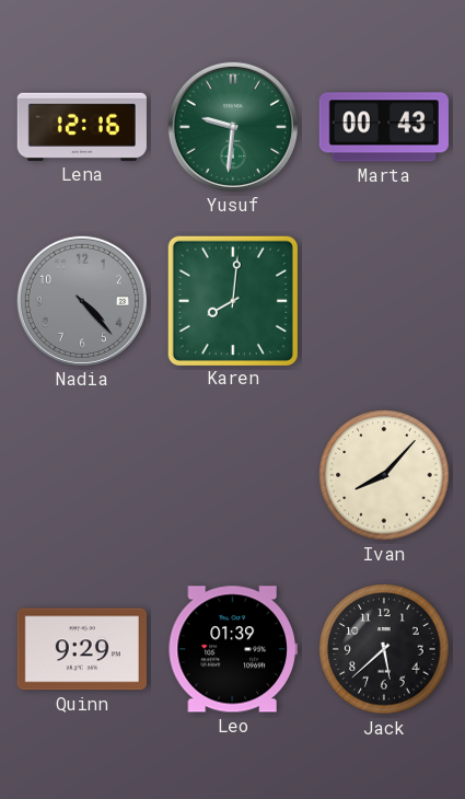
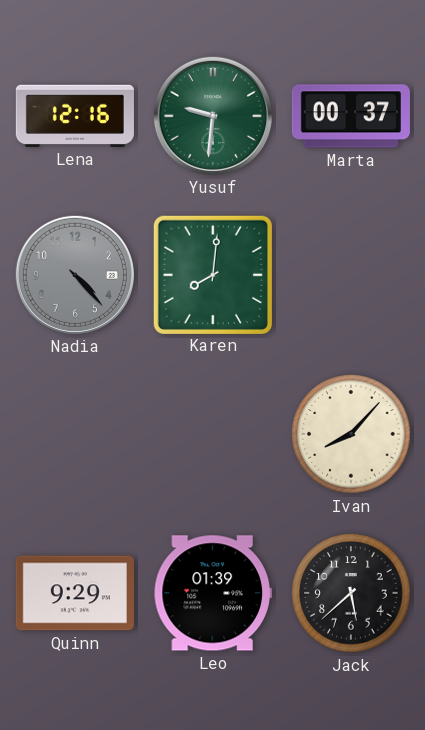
Marta: 00:43 -> 00:37 (351, 116)
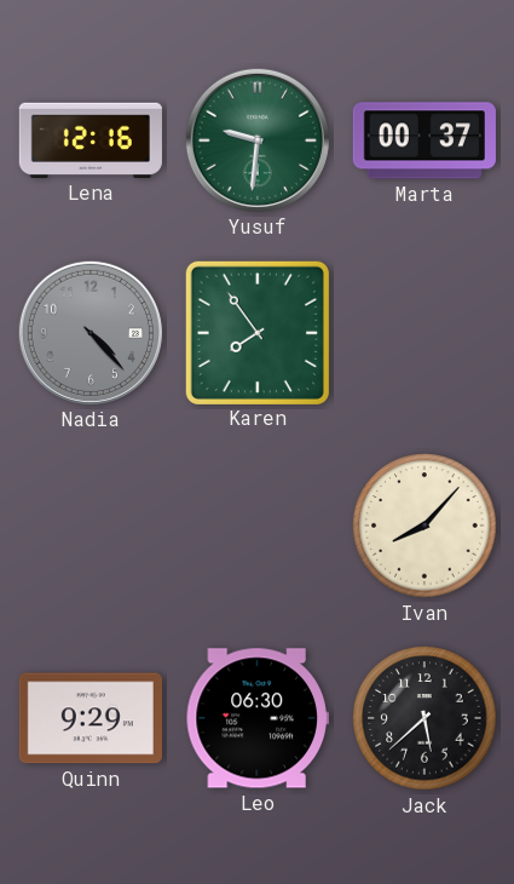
Karen: 8:01 -> 7:54 (256, 332)
Leo: 01:39 -> 06:30 (258, 718)
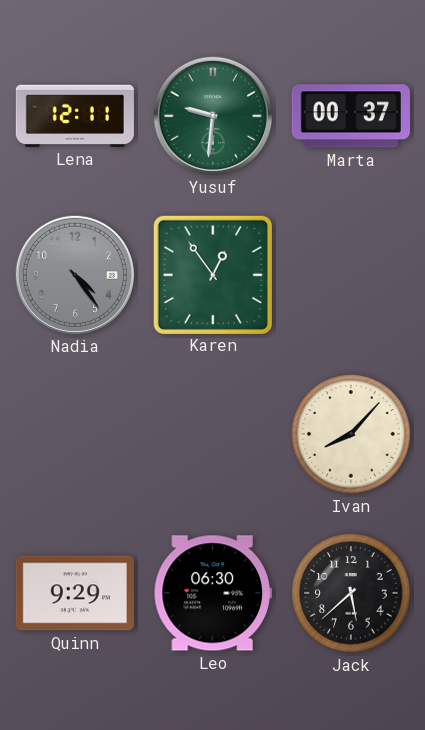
Lena: 12:16 -> 12:11 (75, 116)
Nadia: 4:23 -> 4:24 (75, 275)
Karen: 7:54 -> 12:54 (212, 274)
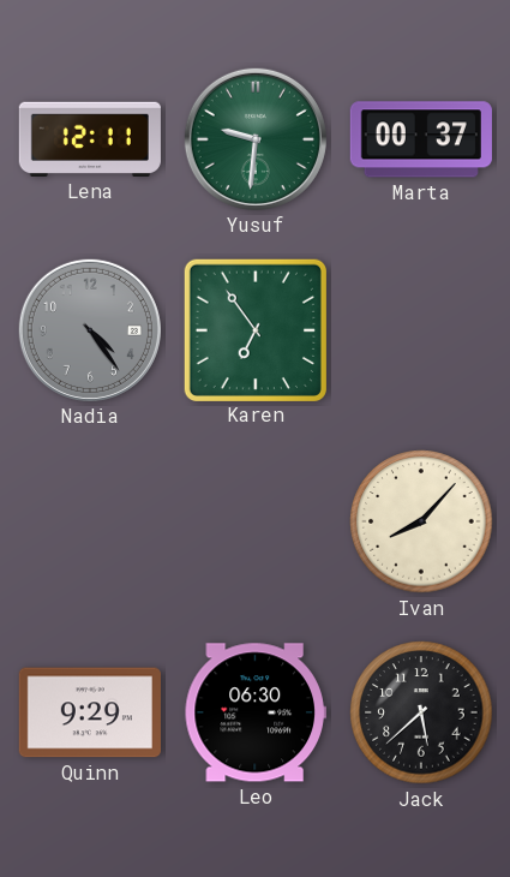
Karen: 12:54 -> 6:54 (254, 329)
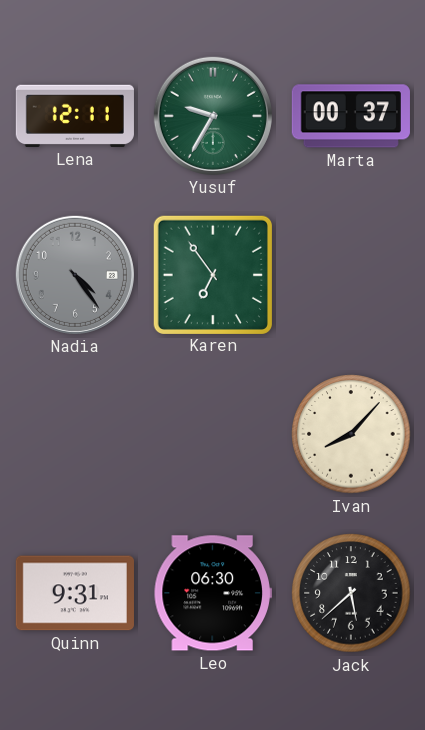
Yusuf: 9:31 -> 9:35 (213, 116)
Quinn: 9:29 -> 9:31 (75, 593)
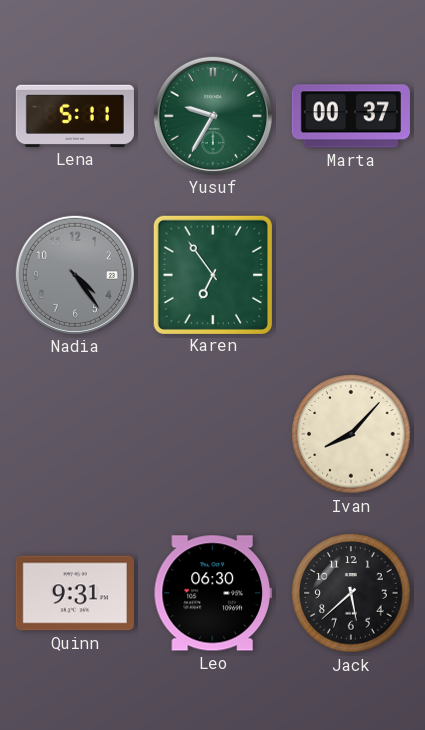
Lena: 12:11 -> 5:11 (75, 116)
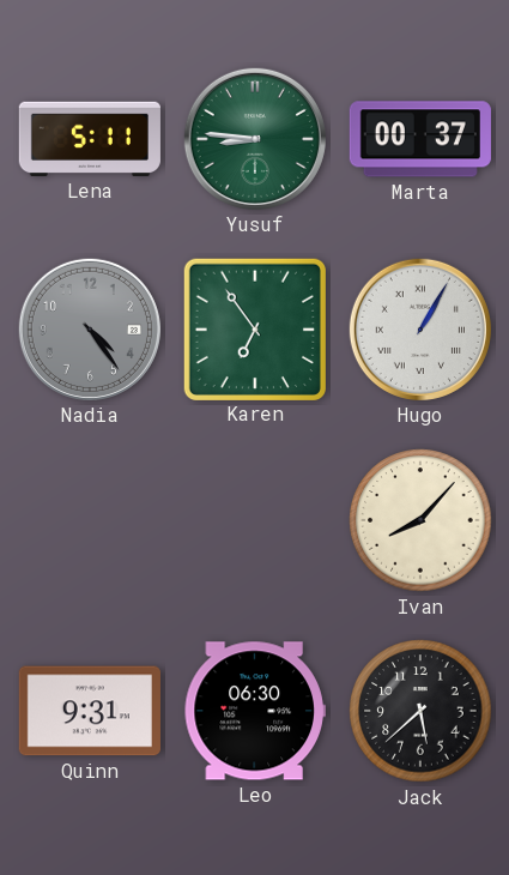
Yusuf: 9:35 -> 8:46 (255, 139)
Hugo: none -> 1:05 (420, 330)
